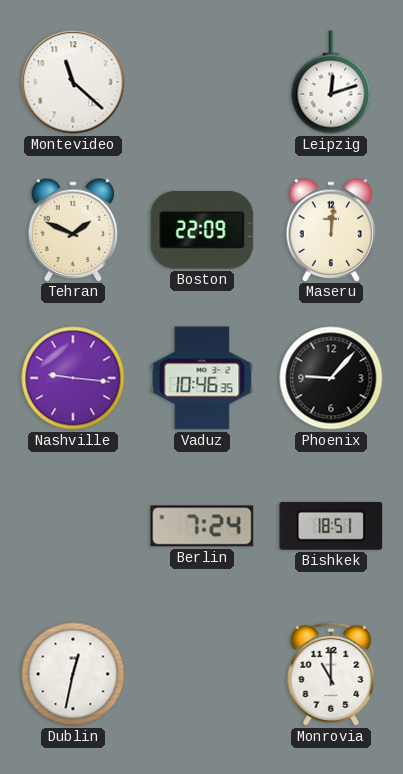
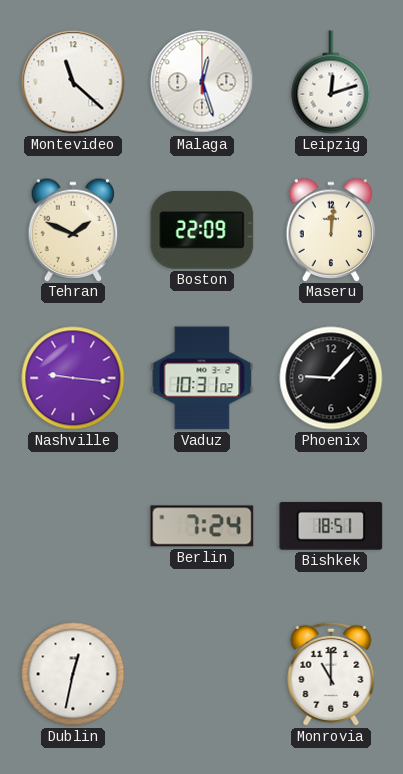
Malaga: none -> 12:27 (202, 82)
Vaduz: 10:46 -> 10:31 (202, 378)
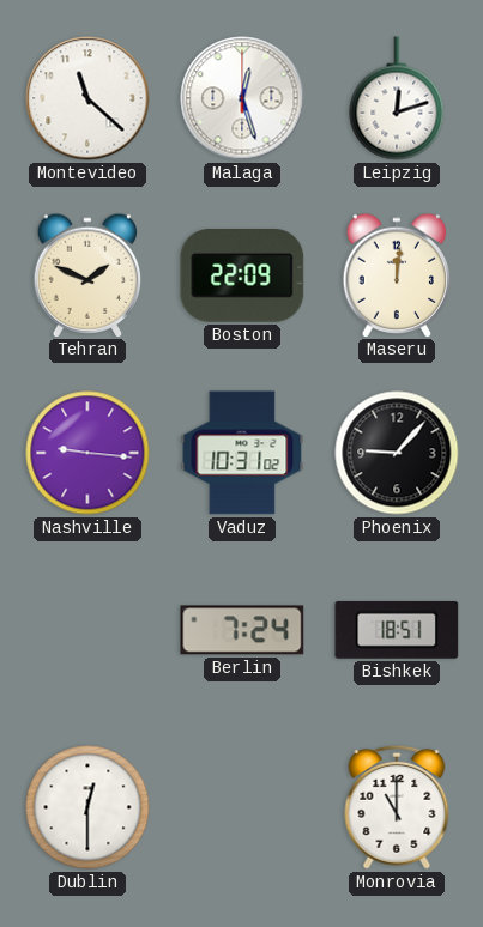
Dublin: 12:32 -> 12:30 (87, 807)
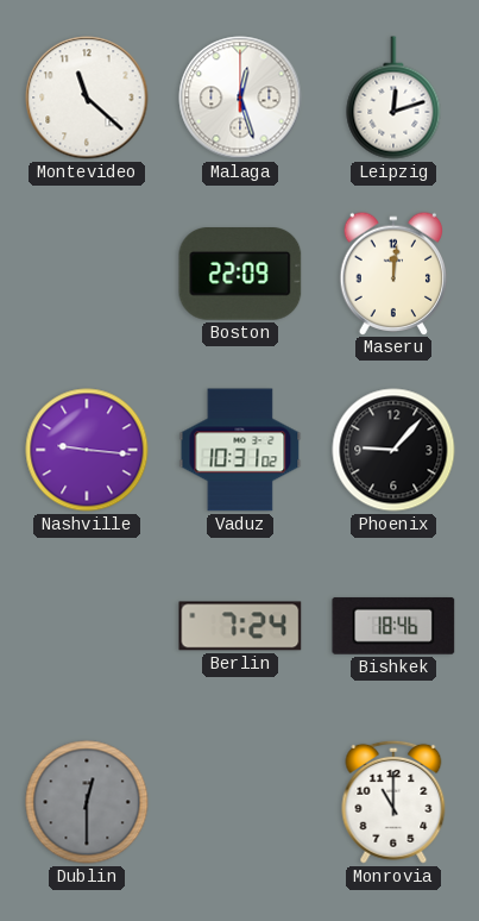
Tehran: 1:49 -> none (87, 274)
Bishkek: 18:51 -> 18:46 (393, 626)
Dublin dial: white -> grey (87, 802)
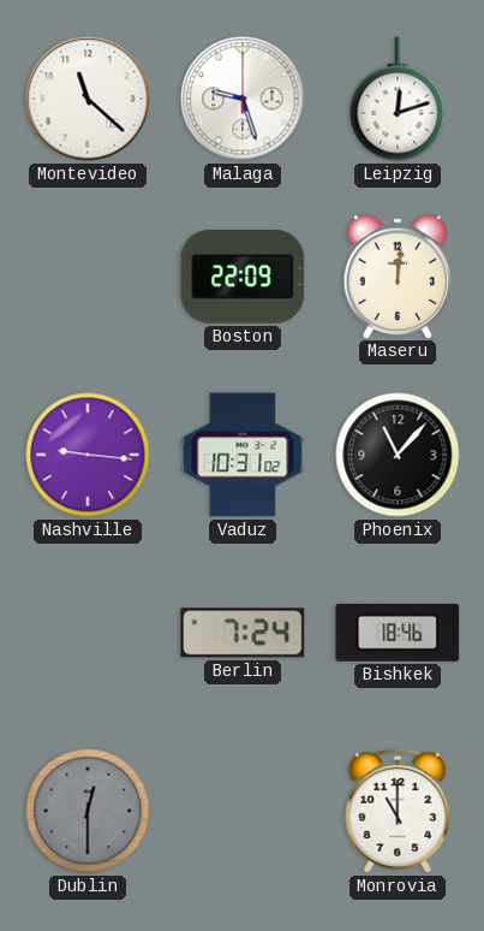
Malaga: 12:27 -> 9:27 (243, 99)
Phoenix: 9:07 -> 11:07 (398, 455)
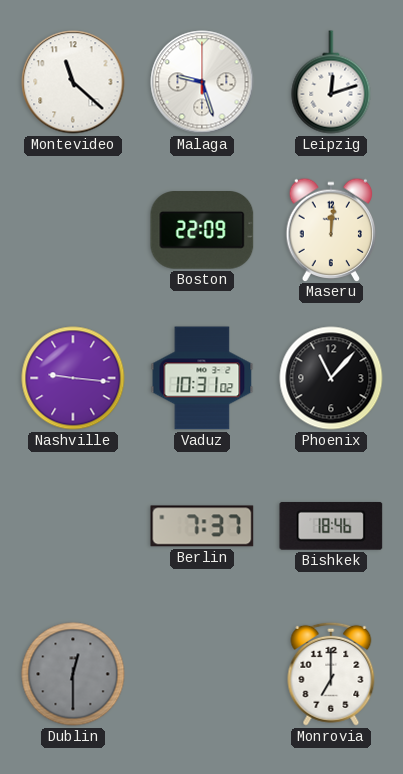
Berlin: 7:24 -> 7:37 (202, 526)
Monrovia: 11:00 -> 7:00 (331, 674)
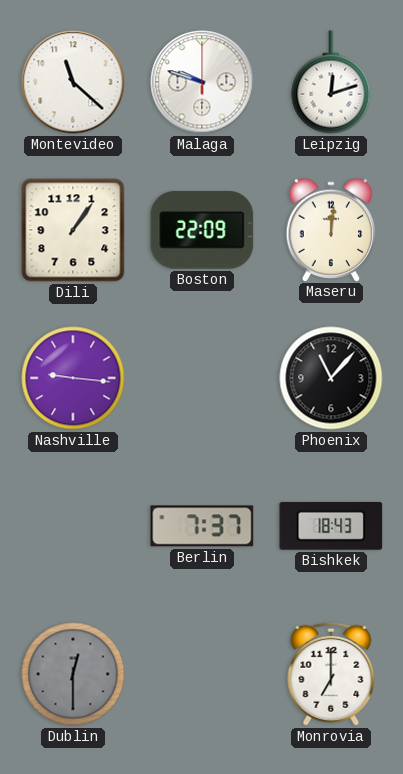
Malaga: 9:27 -> 9:48 (202, 82)
Dili: none -> 1:06 (73, 230)
Vaduz: 10:31 -> none (202, 378)
Bishkek: 18:46 -> 18:43 (331, 526)
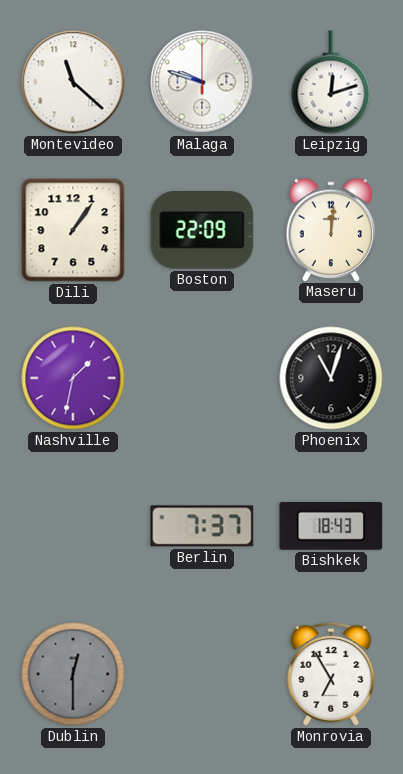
Nashville: 9:16 -> 1:32 (73, 378)
Phoenix: 11:07 -> 11:03 (331, 378)
Monrovia: 7:00 -> 6:55 (331, 674)
